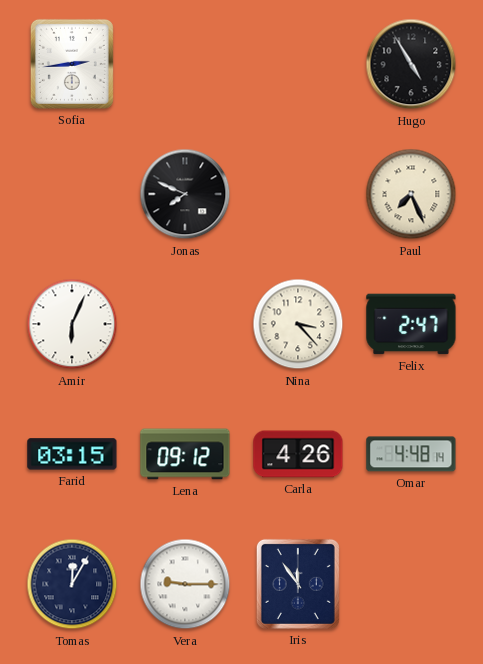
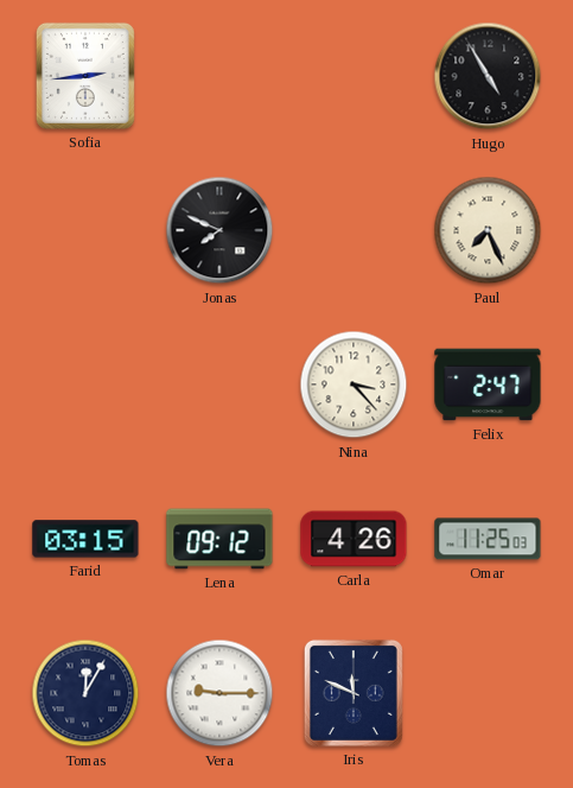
Amir: 6:04 -> none (72, 324)
Omar: 4:48 -> 11:25 (488, 539)
Iris: 11:54 -> 11:49 (354, 693)
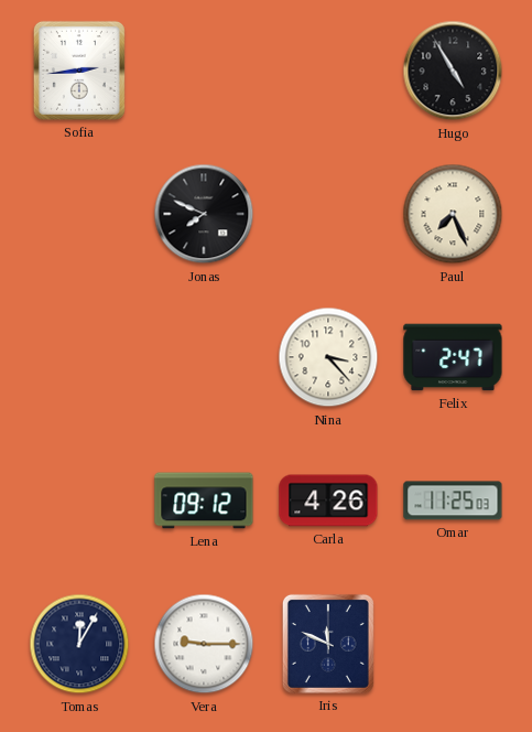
Farid: 03:15 -> none (85, 539)
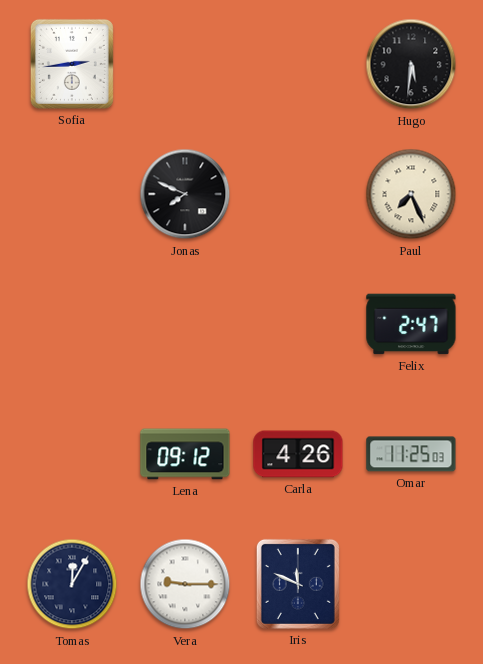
Hugo: 4:55 -> 5:31 (411, 64)
Nina: 3:23 -> none (328, 357)
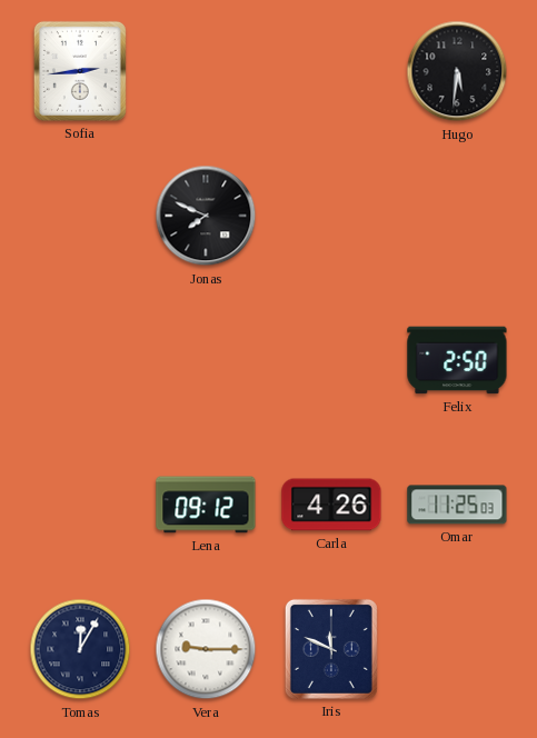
Paul: 7:26 -> none (411, 194)
Felix: 2:47 -> 2:50 (457, 360)
